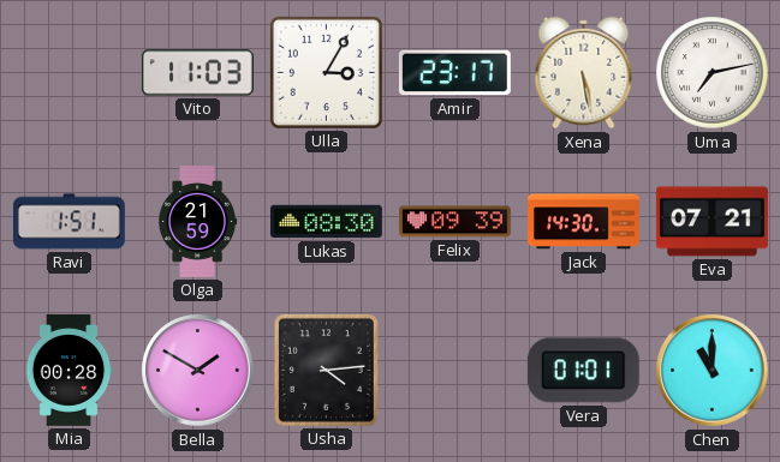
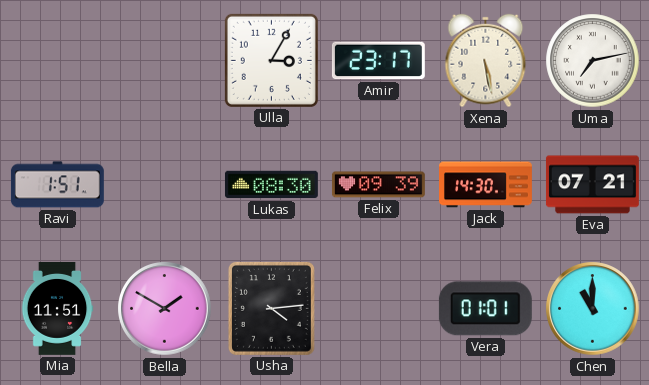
Vito: 11:03 -> none (197, 73)
Olga: 21:59 -> none (198, 222)
Mia: 00:28 -> 11:51 (57, 308)
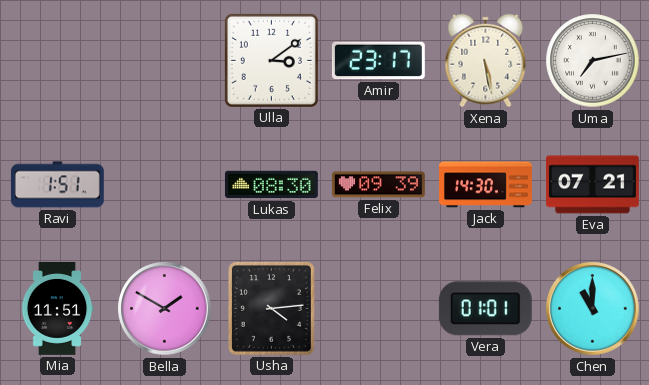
Ulla: 3:05 -> 3:09 (271, 60)
